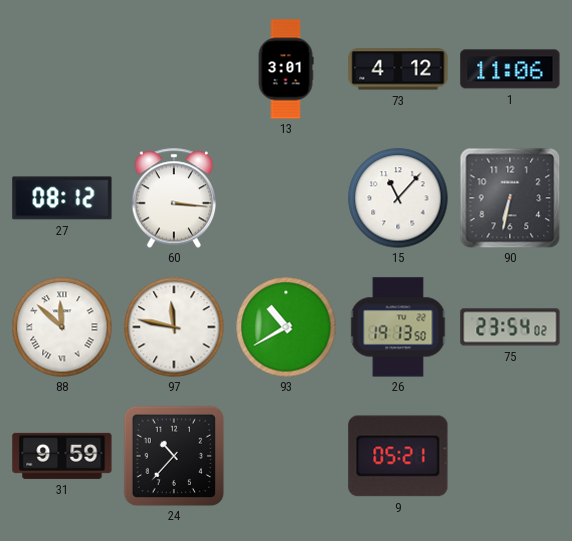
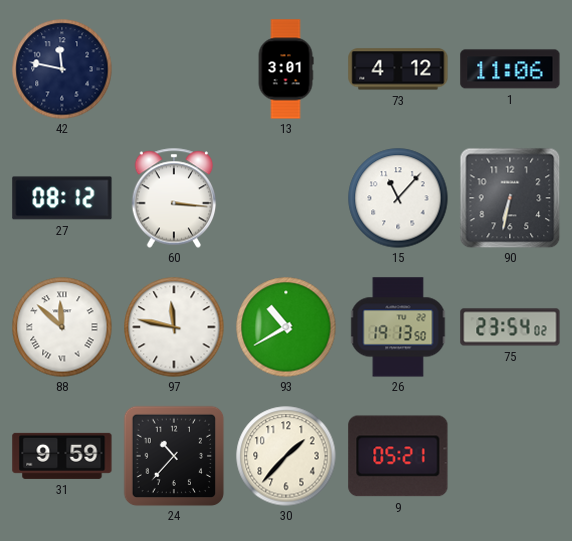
42: none -> 11:47 (62, 69)
30: none -> 1:37 (286, 456)
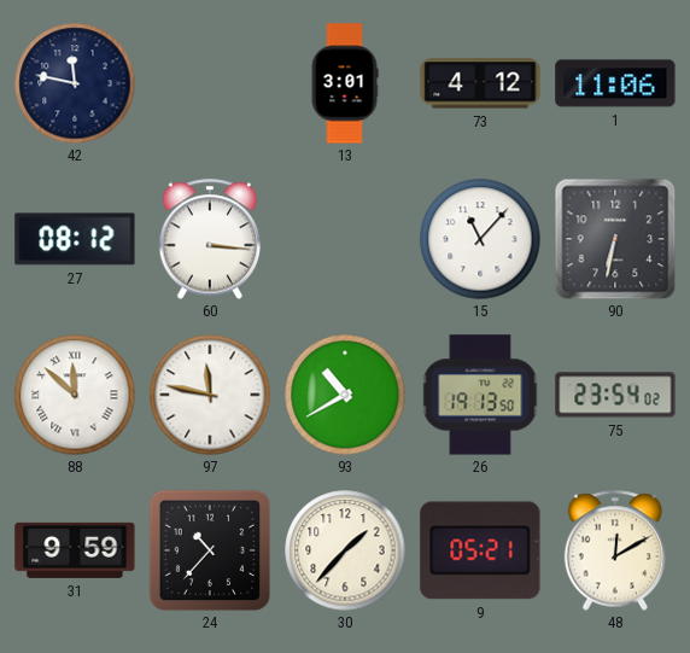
48: none -> 12:10 (615, 550)
